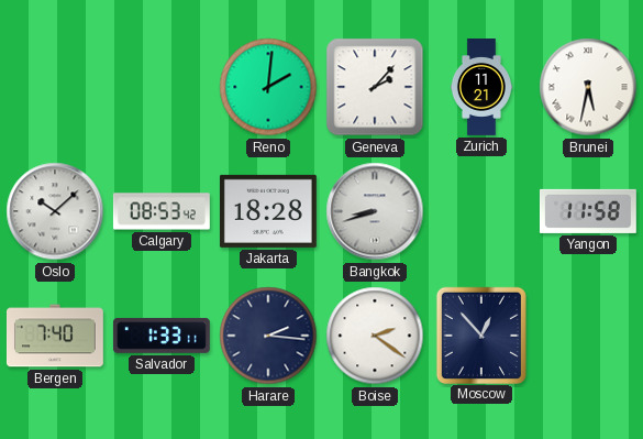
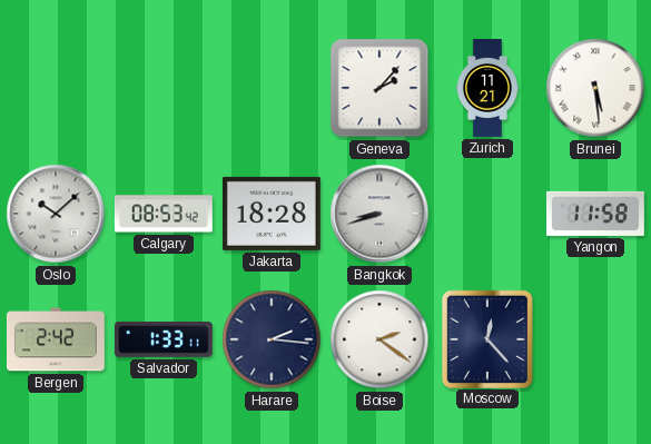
Reno: 2:01 -> none (268, 87)
Brunei: 5:32 -> 5:29 (595, 88)
Bergen: 7:40 -> 2:42 (56, 339)
Moscow: 12:53 -> 12:23 (486, 338)
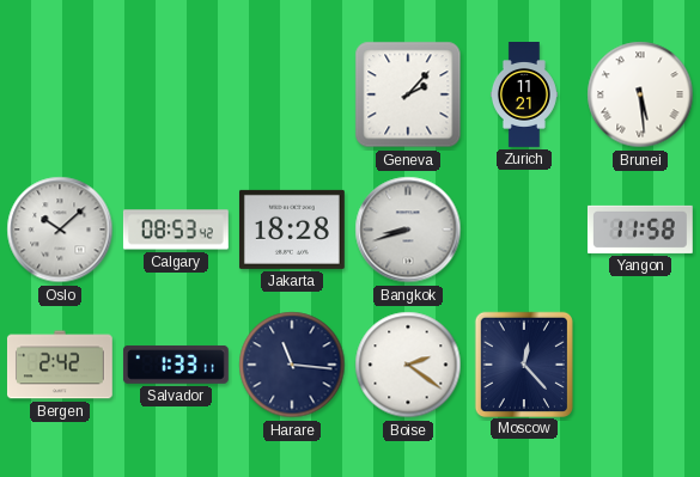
Harare: 2:16 -> 11:16 (292, 365)
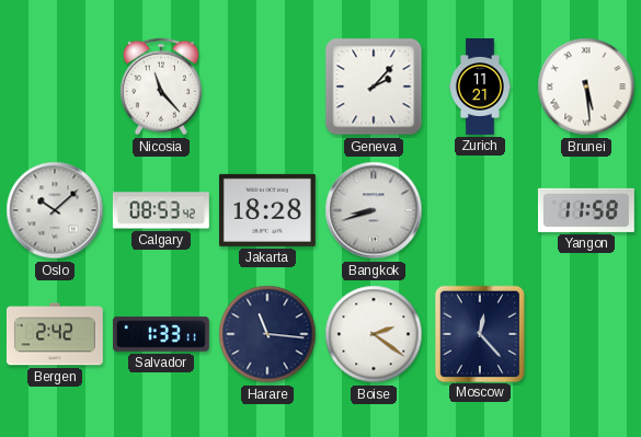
Nicosia: none -> 11:23 (161, 87)
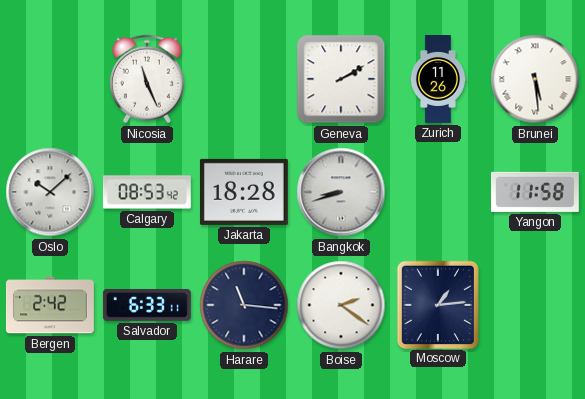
Nicosia: 11:23 -> 11:26 (147, 79)
Geneva: 2:07 -> 2:10 (341, 79)
Zurich: 11:21 -> 11:26 (438, 80)
Salvador: 1:33 -> 6:33 (147, 305)
Moscow: 12:23 -> 1:14 (437, 304)
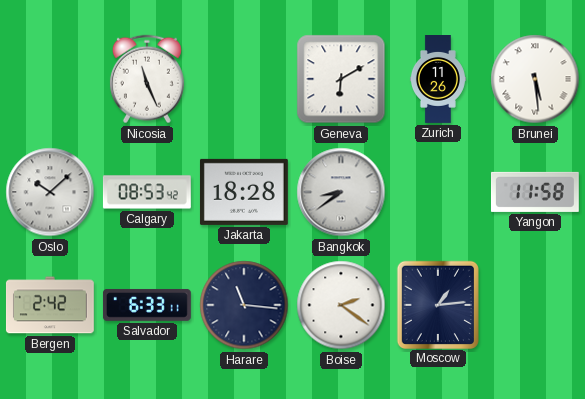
Geneva: 2:10 -> 6:10 (341, 79)
Bangkok: 8:42 -> 8:39 (341, 192)
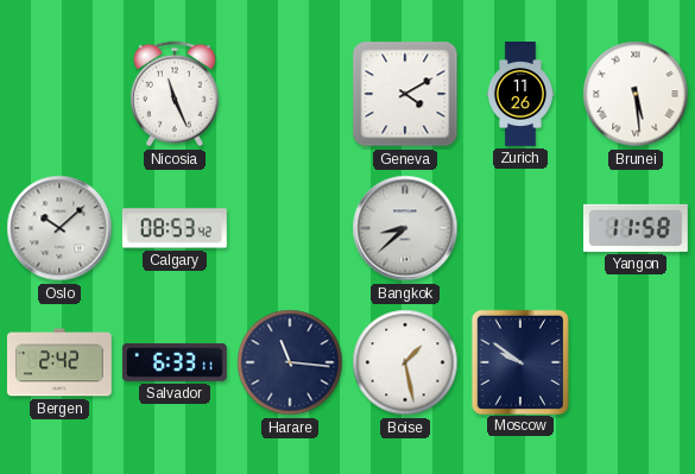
Geneva: 6:10 -> 4:10 (405, 94)
Jakarta: 18:28 -> none (244, 192)
Bangkok: 8:39 -> 8:38 (405, 228)
Boise: 2:21 -> 1:28 (405, 362)
Moscow: 1:14 -> 9:51 (519, 361)
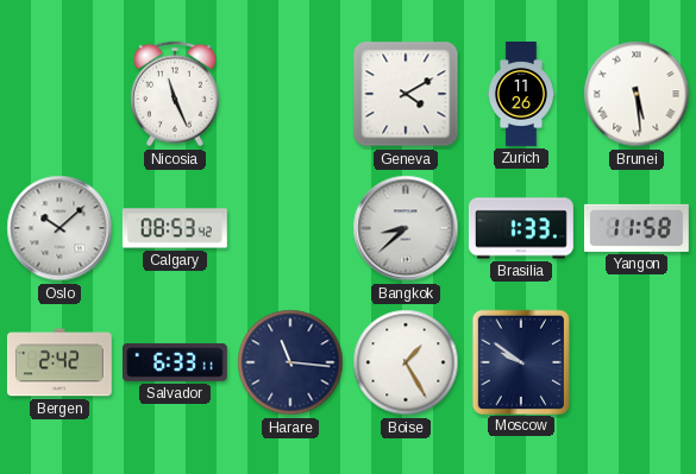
Brasilia: none -> 1:33 (521, 228)
Boise: 1:28 -> 1:25 (406, 362)
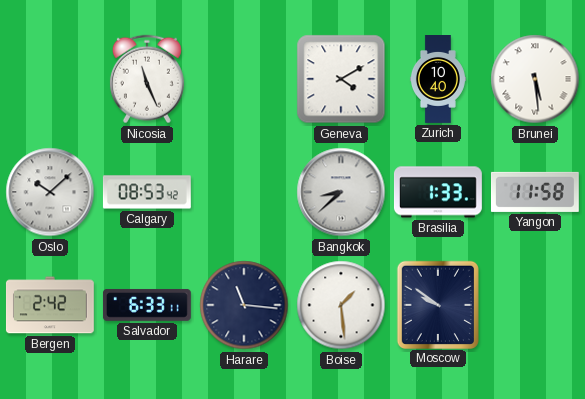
Zurich: 11:26 -> 10:40 (438, 80)
Boise: 1:25 -> 1:29 (341, 305)
